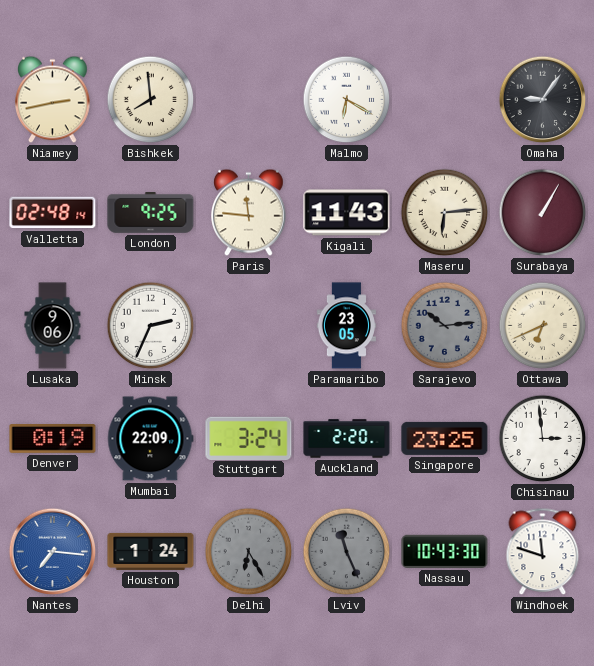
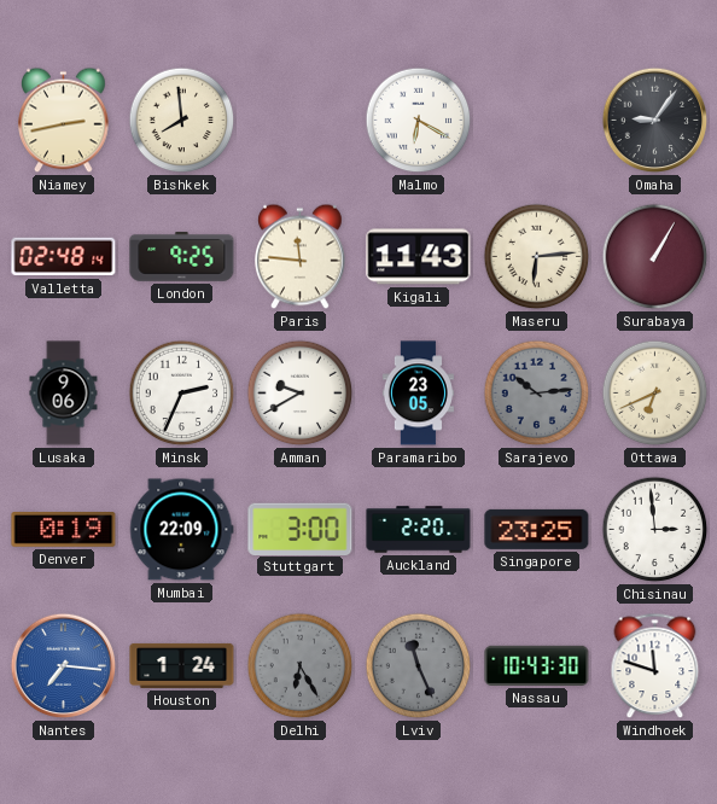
Amman: none -> 9:40 (301, 394)
Stuttgart: 3:24 -> 3:00 (301, 529)
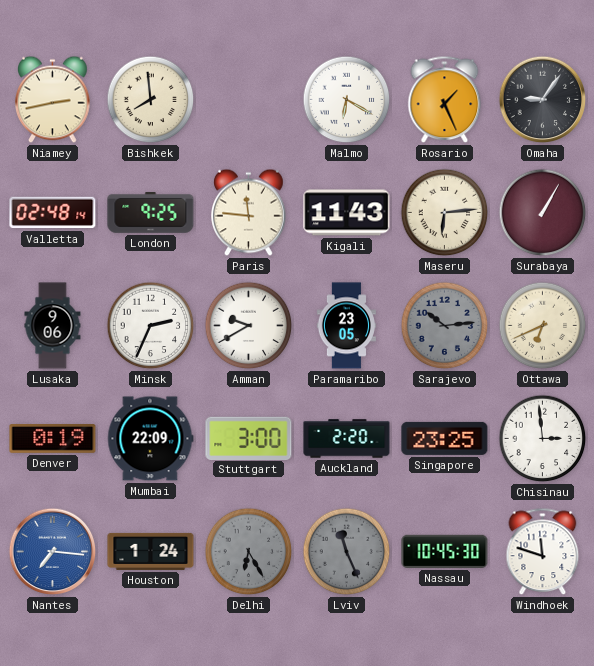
Rosario: none -> 1:26 (445, 100)
Nassau: 10:43 -> 10:45 (445, 551)
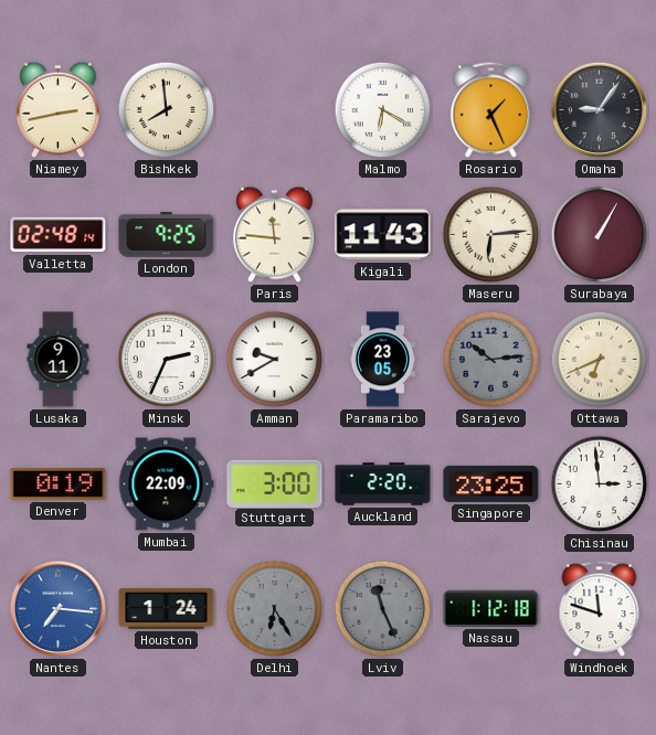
Lusaka: 9:06 -> 9:11 (59, 360)
Nassau: 10:45 -> 1:12 (491, 608)
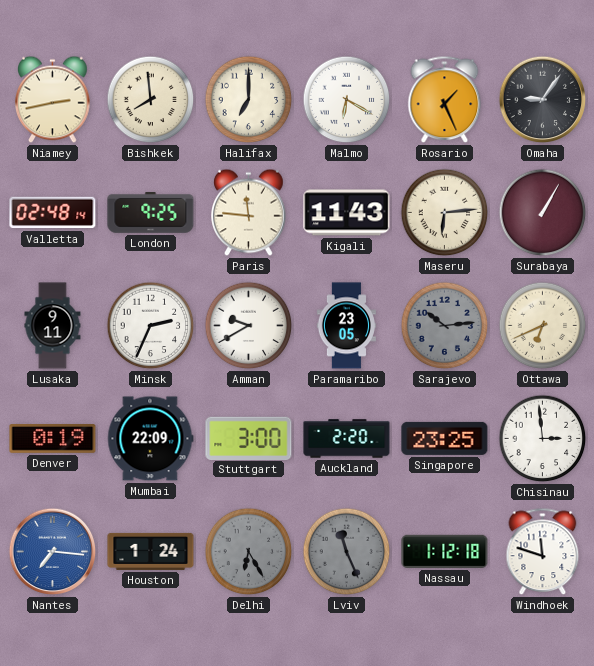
Halifax: none -> 7:00 (249, 100)
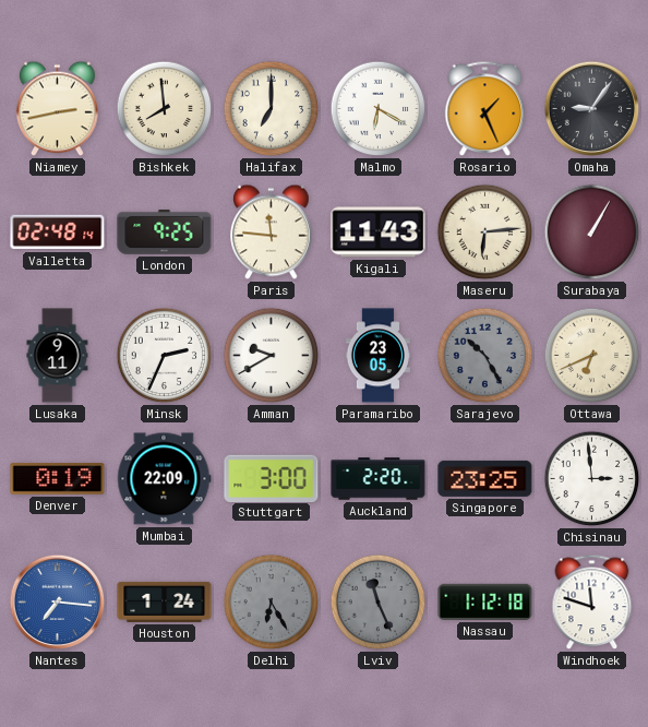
Sarajevo: 10:14 -> 10:25 (485, 356)
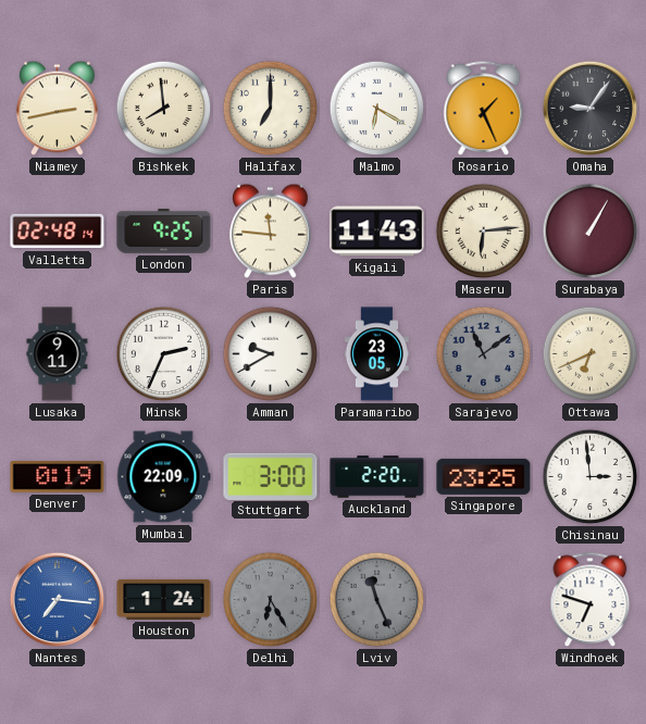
Sarajevo: 10:25 -> 11:09 (484, 354)
Nassau: 1:12 -> none (485, 601)
Windhoek: 11:48 -> 6:48 (591, 600)
